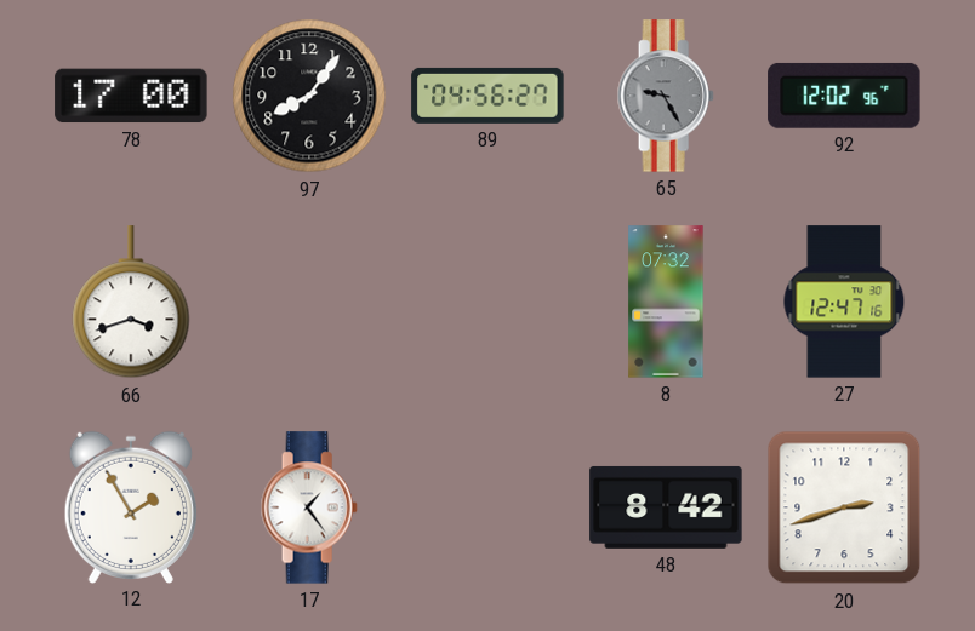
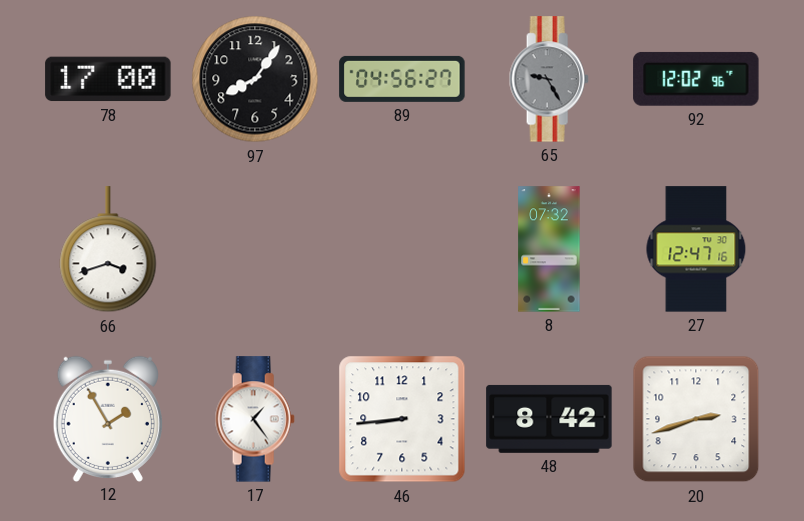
46: none -> 8:44 (402, 419)
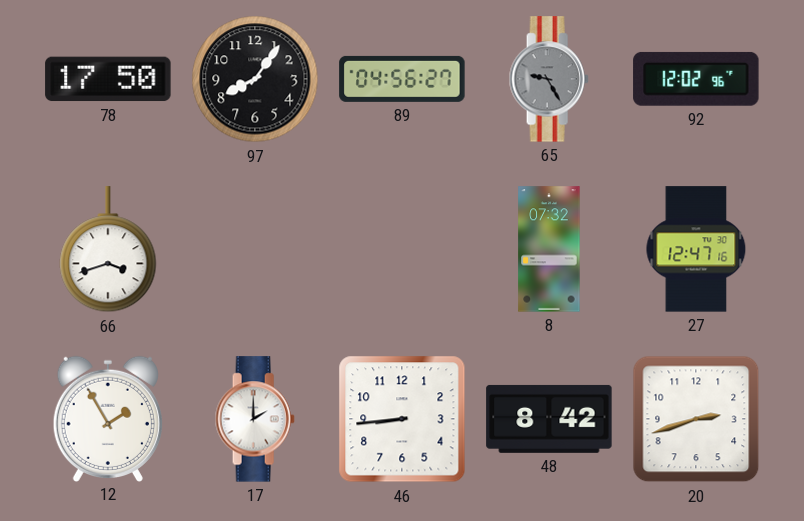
78: 17:00 -> 17:50 (108, 79)
17: 1:24 -> 2:00 (255, 419)
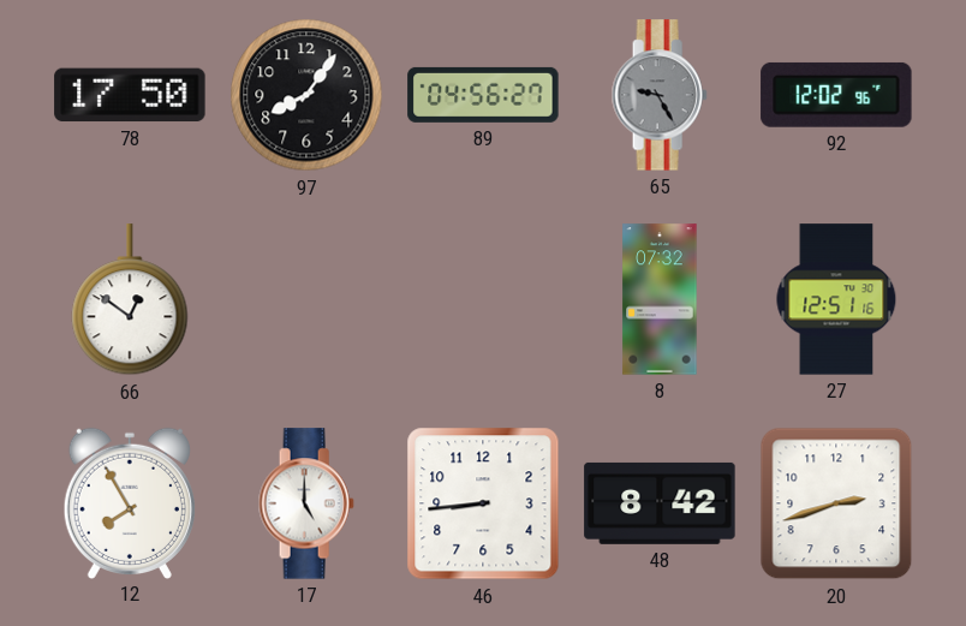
66: 3:42 -> 12:51 (130, 300)
27: 12:47 -> 12:51 (836, 299)
12: 1:55 -> 7:55 (130, 502)
17: 2:00 -> 5:00 (306, 503)
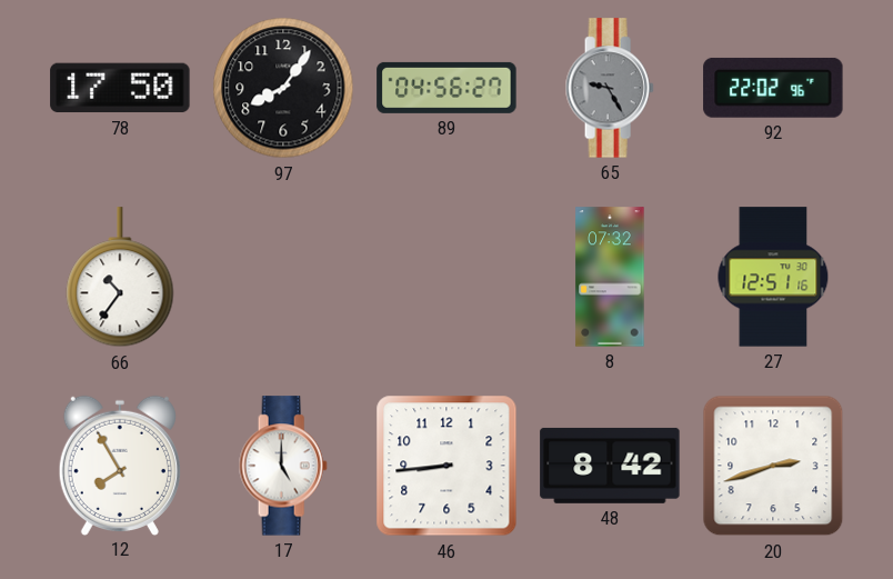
92: 12:02 -> 22:02 (773, 88)
66: 12:51 -> 10:36 (120, 278)
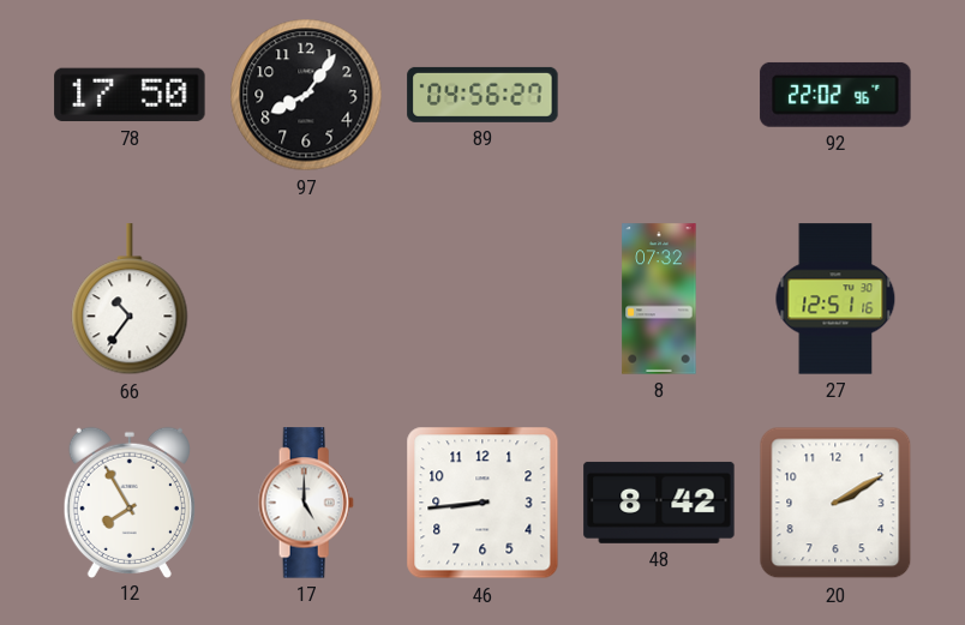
65: 9:25 -> none (610, 88)
20: 2:42 -> 2:10 (835, 503)
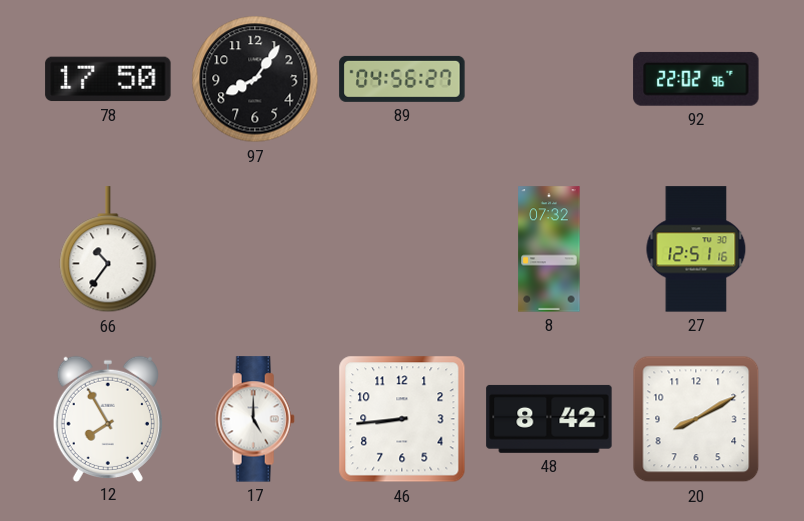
20: 2:10 -> 8:10 (696, 419)
